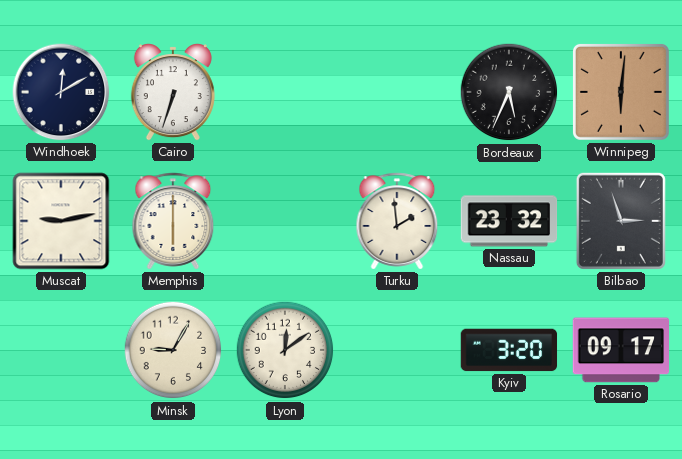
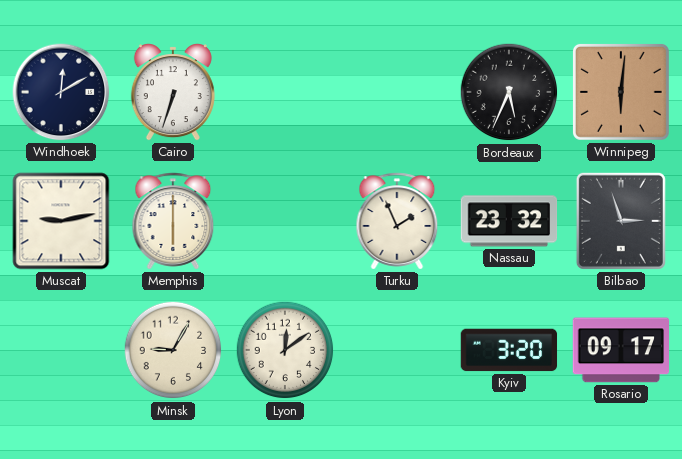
Turku: 1:59 -> 1:56 (397, 221)
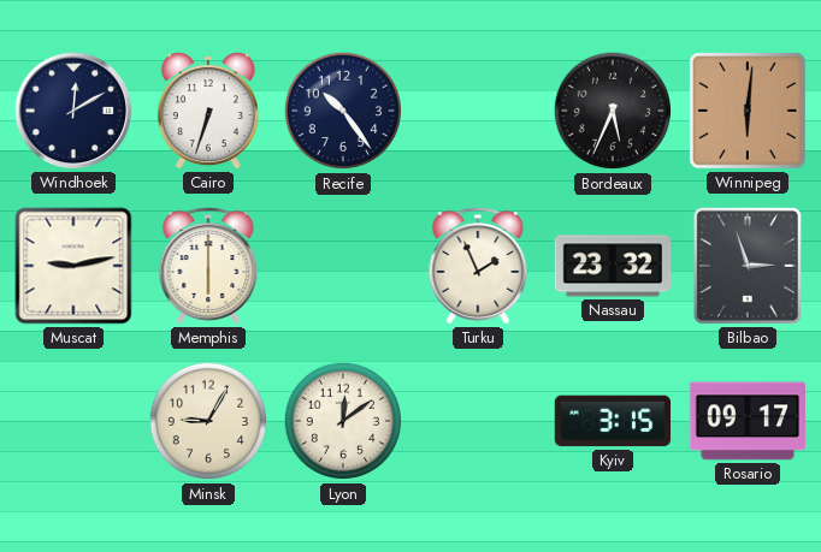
Recife: none -> 10:24 (343, 111)
Kyiv: 3:20 -> 3:15 (613, 421)
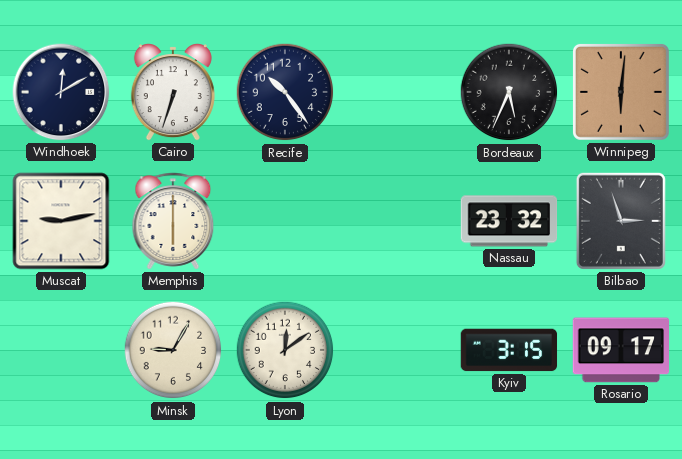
Turku: 1:56 -> none (478, 266)
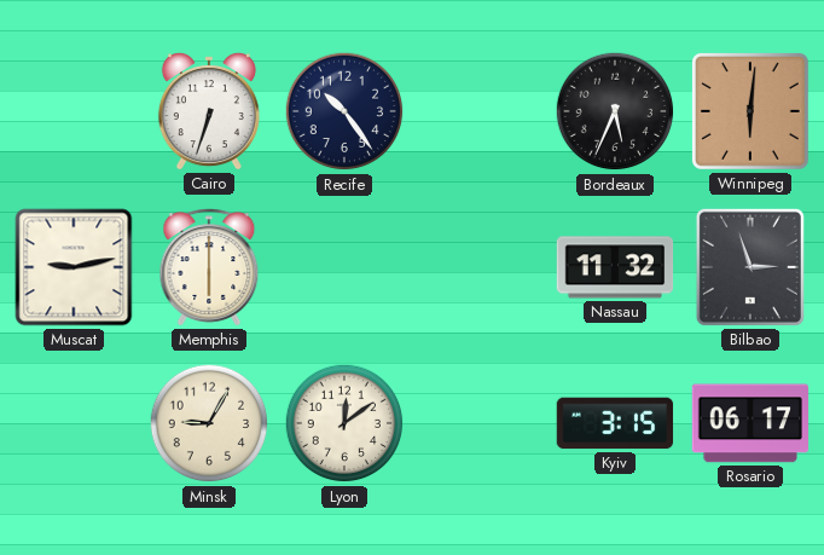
Windhoek: 12:10 -> none (61, 92)
Nassau: 23:32 -> 11:32 (615, 267)
Rosario: 09:17 -> 06:17 (750, 423)
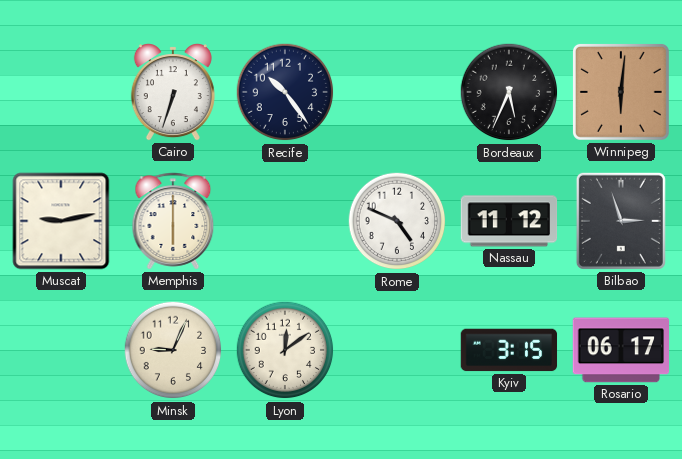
Rome: none -> 4:49 (397, 221)
Nassau: 11:32 -> 11:12 (509, 221)
Minsk: 9:05 -> 9:04 (173, 350)
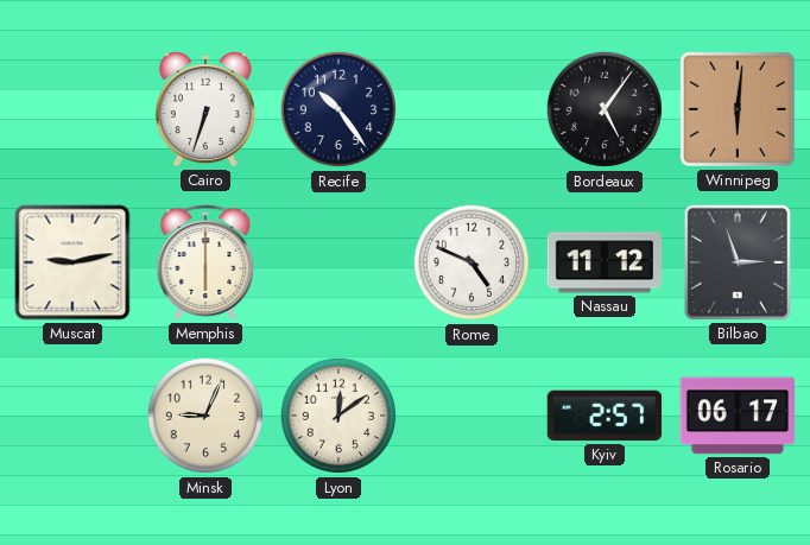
Bordeaux: 5:34 -> 5:06 (605, 109)
Kyiv: 3:15 -> 2:57 (605, 416)
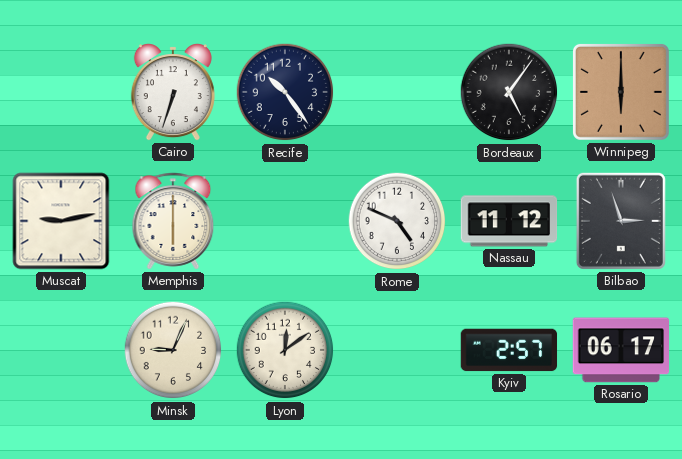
Winnipeg: 6:01 -> 6:00 (621, 92)
